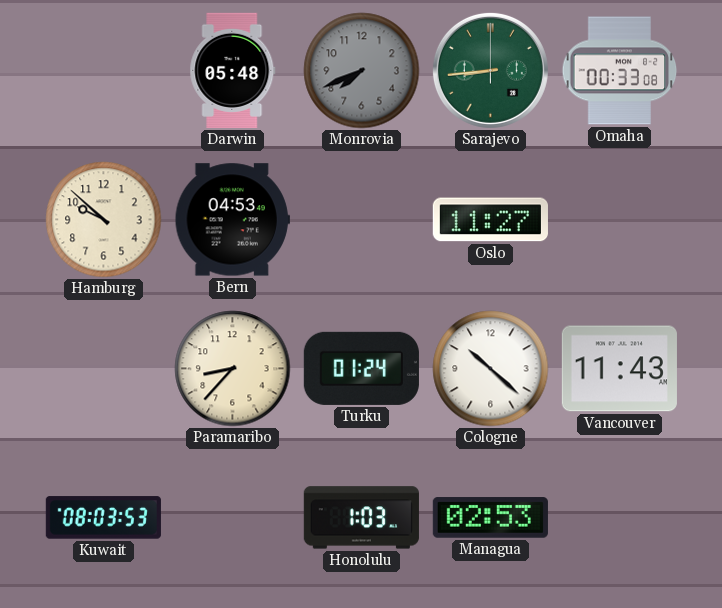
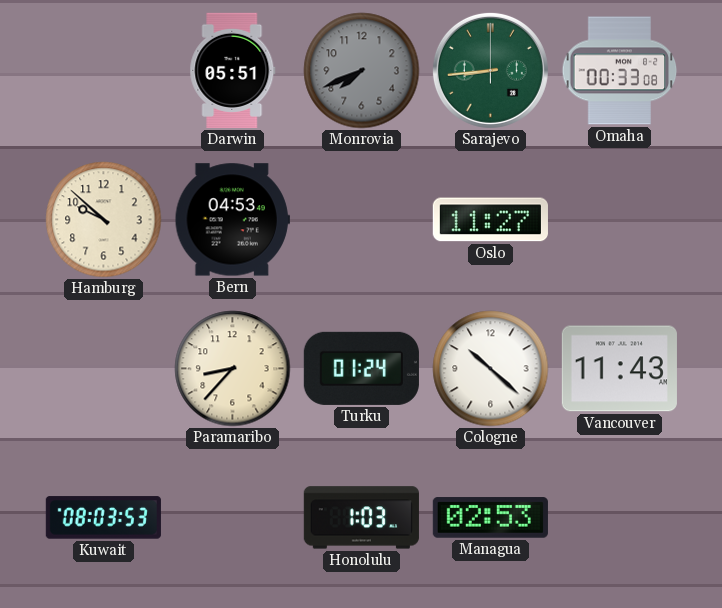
Darwin: 05:48 -> 05:51 (233, 70)
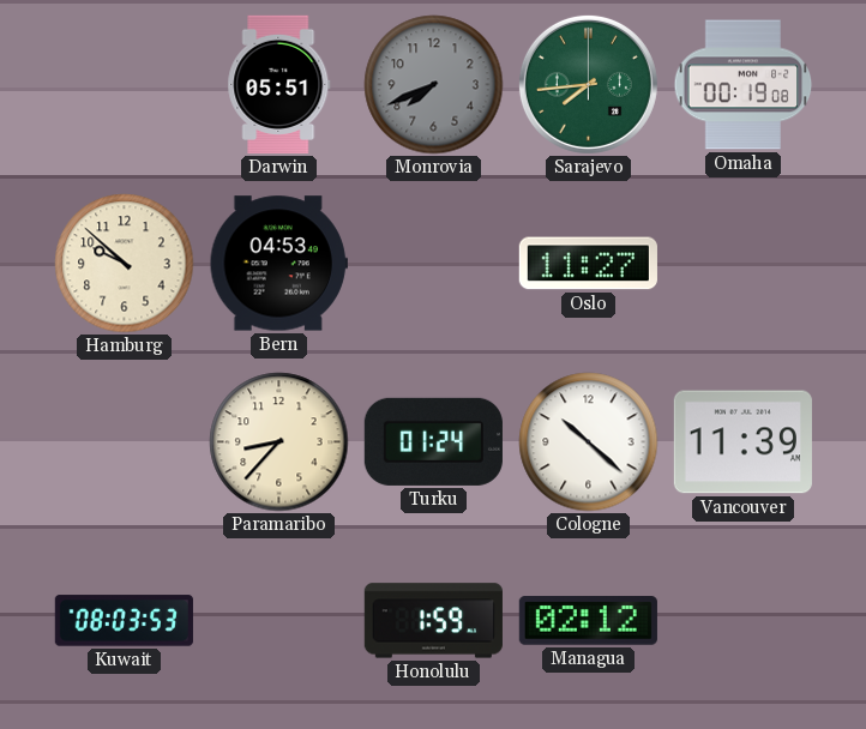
Sarajevo: 8:44 -> 7:44 (588, 84)
Omaha: 00:33 -> 00:19 (744, 85)
Vancouver: 11:43 -> 11:39 (742, 442)
Honolulu: 1:03 -> 1:59 (433, 621)
Managua: 02:53 -> 02:12 (588, 621)
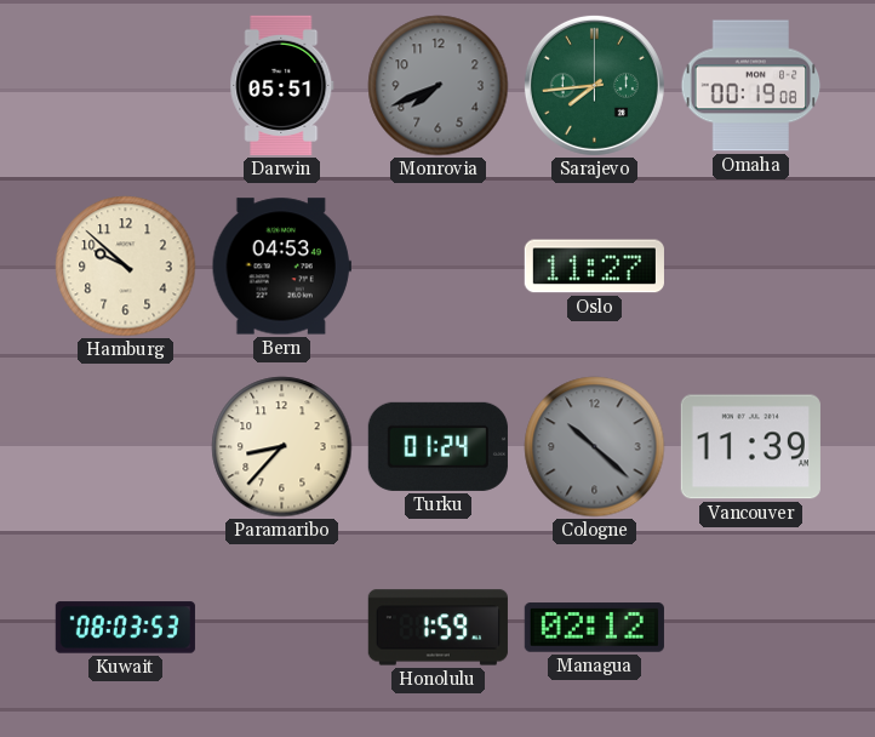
Cologne dial: white -> grey (595, 447)
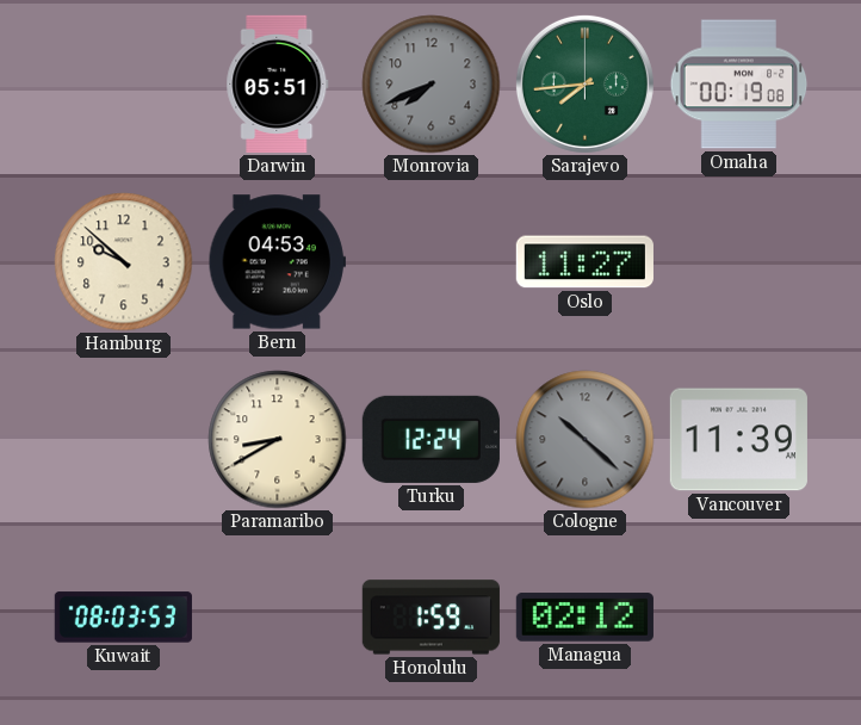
Paramaribo: 8:37 -> 8:40 (278, 440)
Turku: 01:24 -> 12:24 (430, 439)
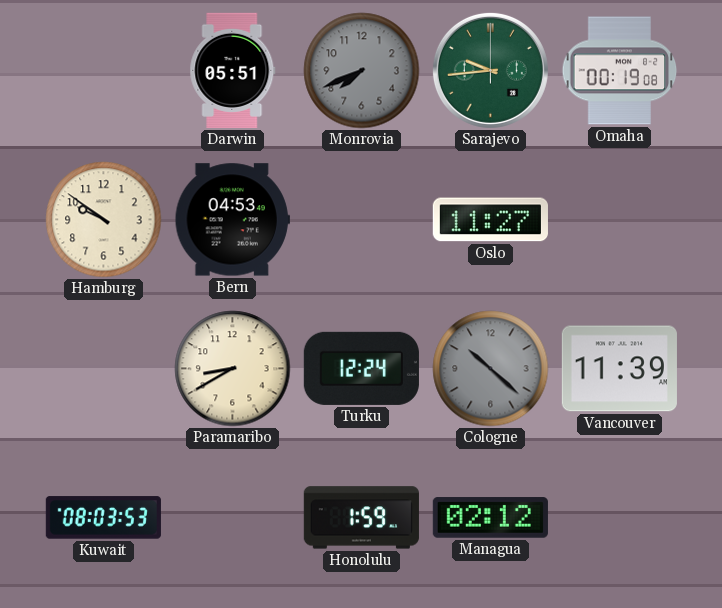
Sarajevo: 7:44 -> 9:44 (490, 70)
Hamburg: 9:52 -> 9:51 (104, 220)
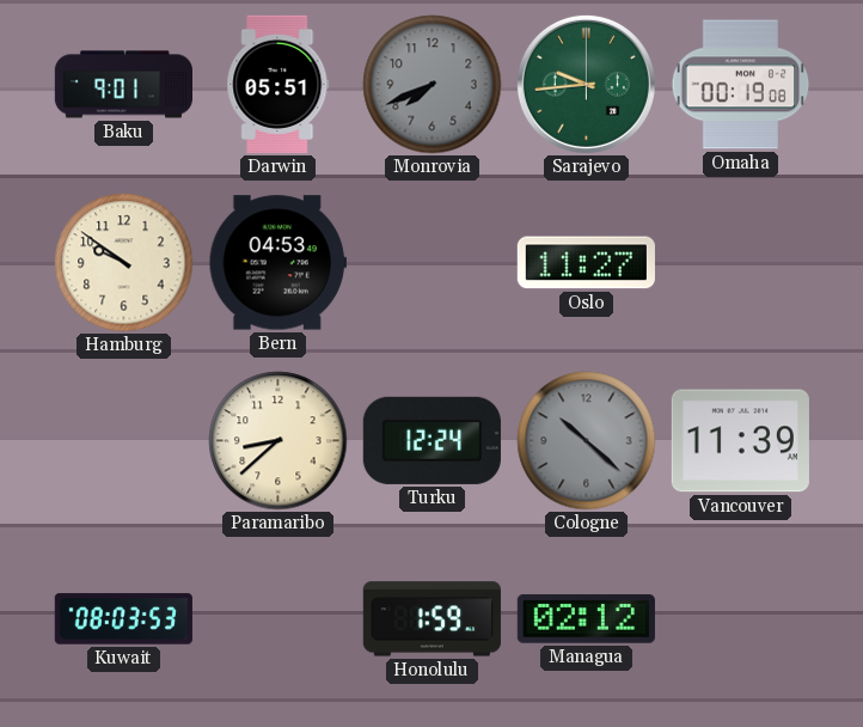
Baku: none -> 9:01 (123, 85)
Paramaribo: 8:40 -> 8:38 (279, 441)
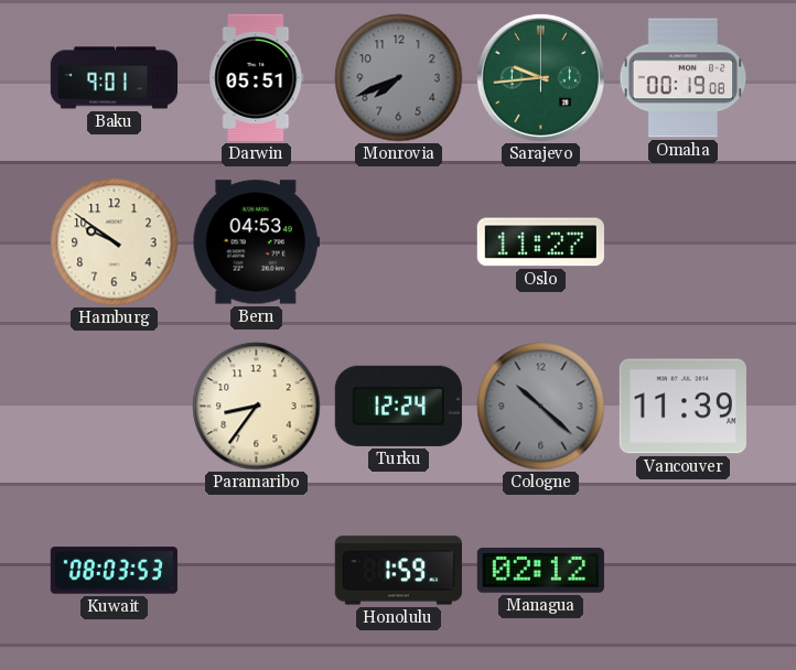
Paramaribo: 8:38 -> 8:36 (257, 407)
